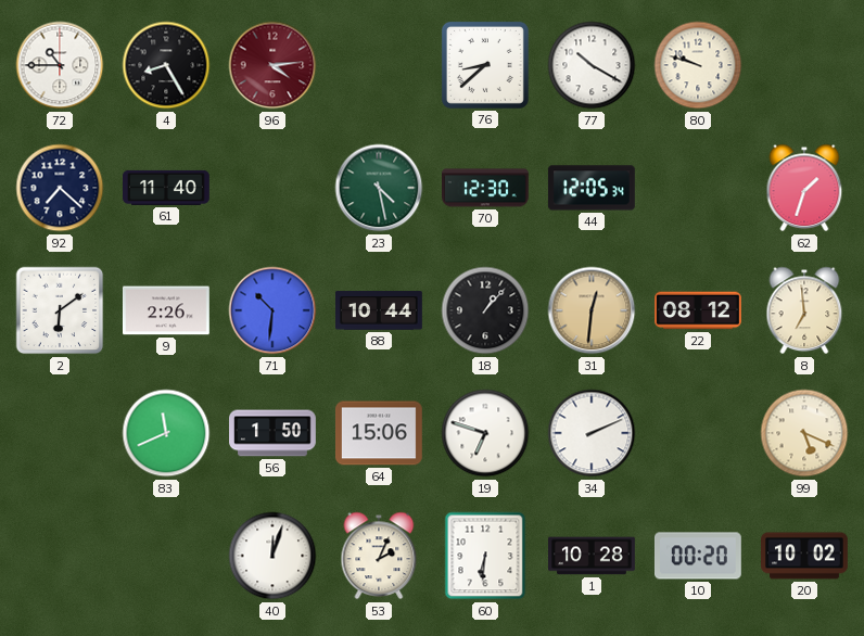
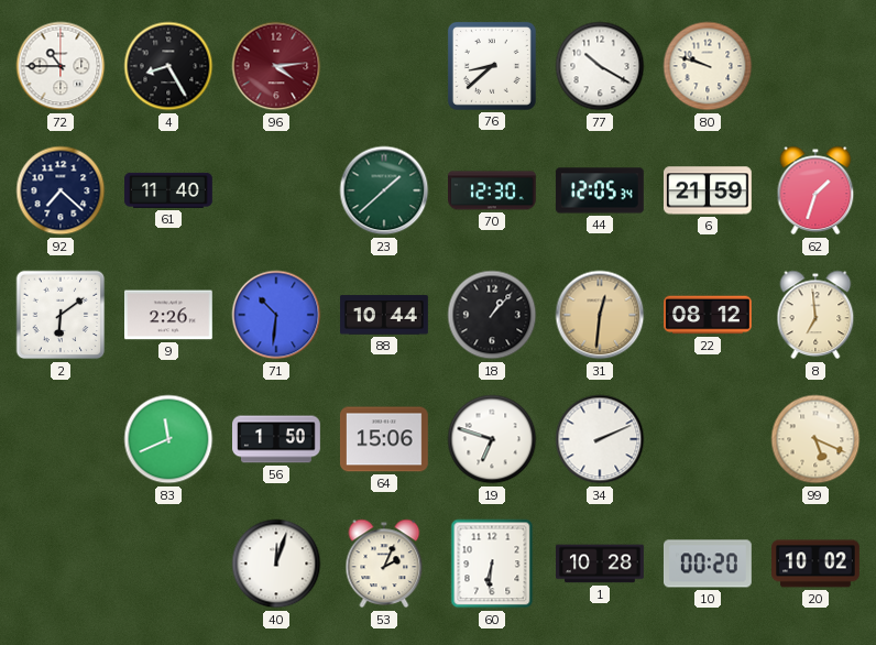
23: 4:28 -> 1:38 (384, 190)
6: none -> 21:59 (708, 190)
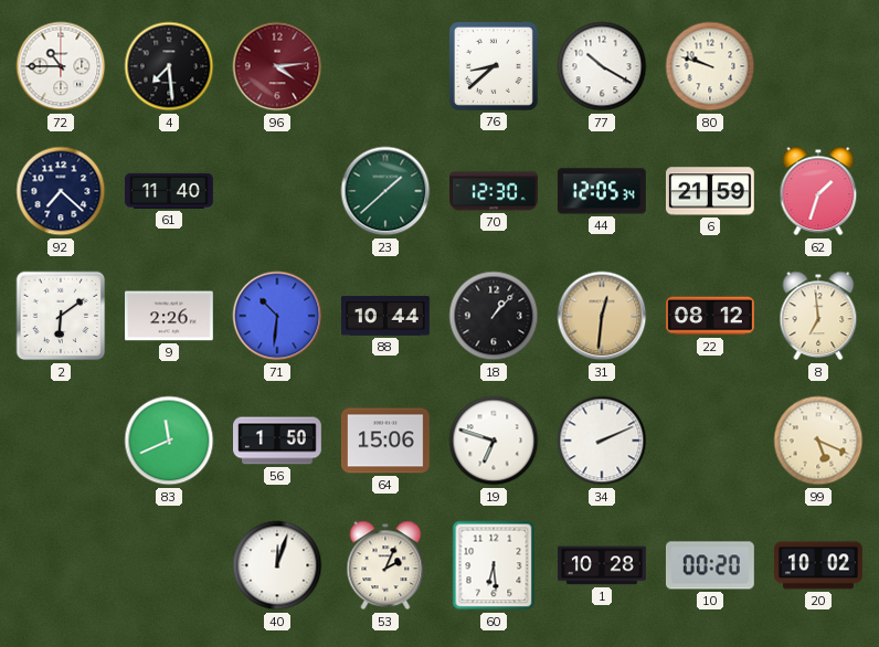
4: 8:25 -> 7:29 (169, 66)
60: 6:31 -> 6:29 (494, 565)
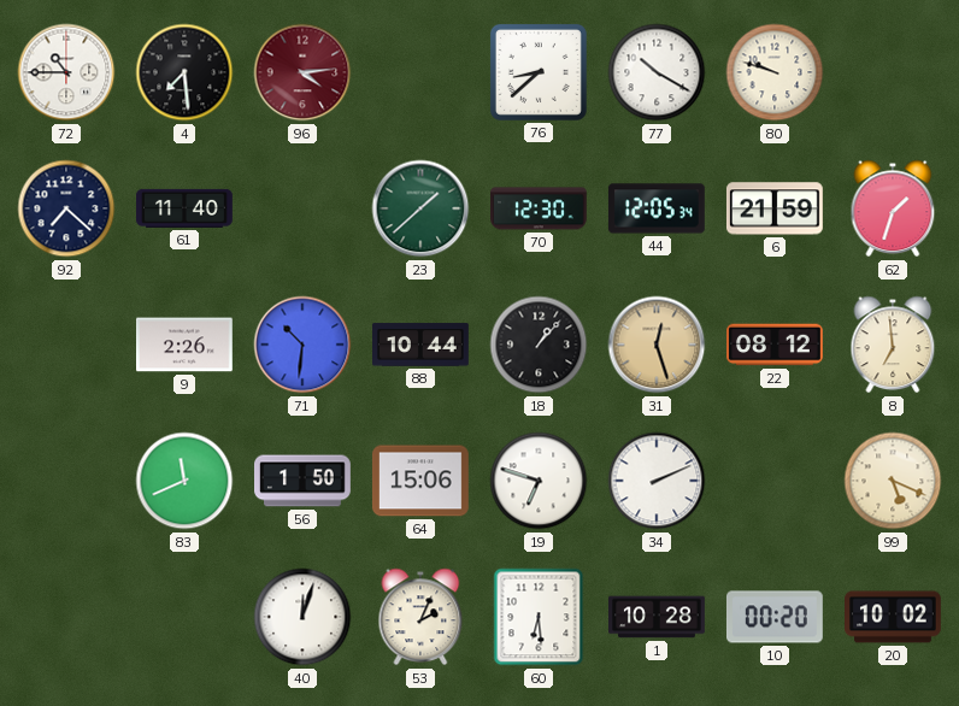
2: 6:09 -> none (61, 316)
31: 12:31 -> 12:27 (657, 345)
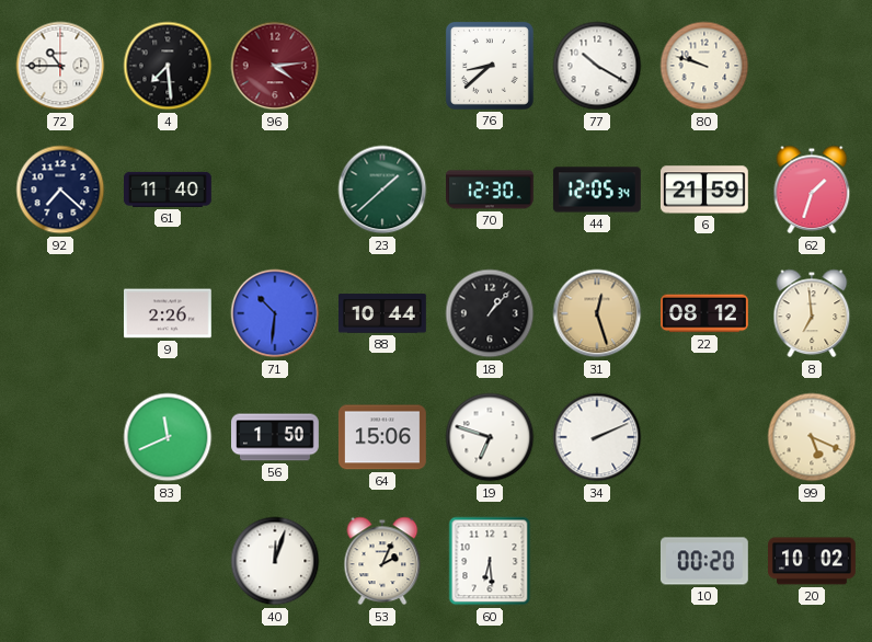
1: 10:28 -> none (658, 617)
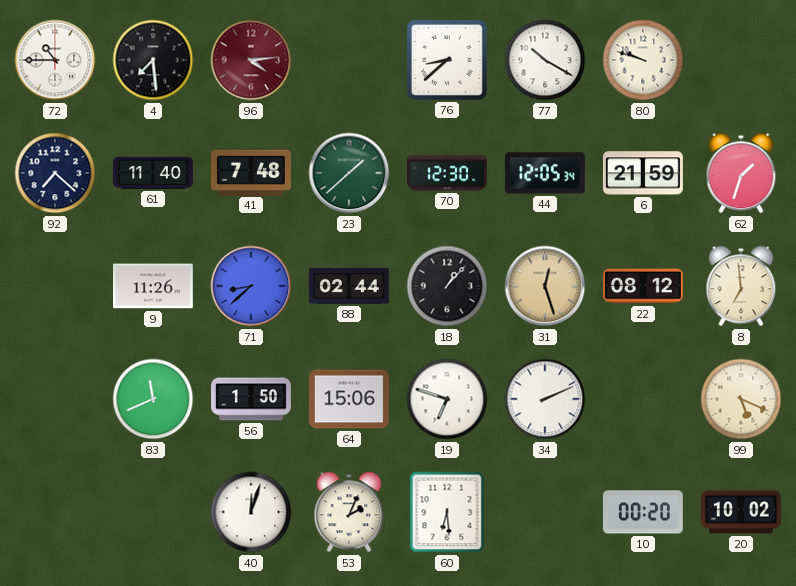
41: none -> 7:48 (252, 172)
9: 2:26 -> 11:26 (154, 286)
71: 10:31 -> 8:38 (251, 286)
88: 10:44 -> 02:44 (350, 286)
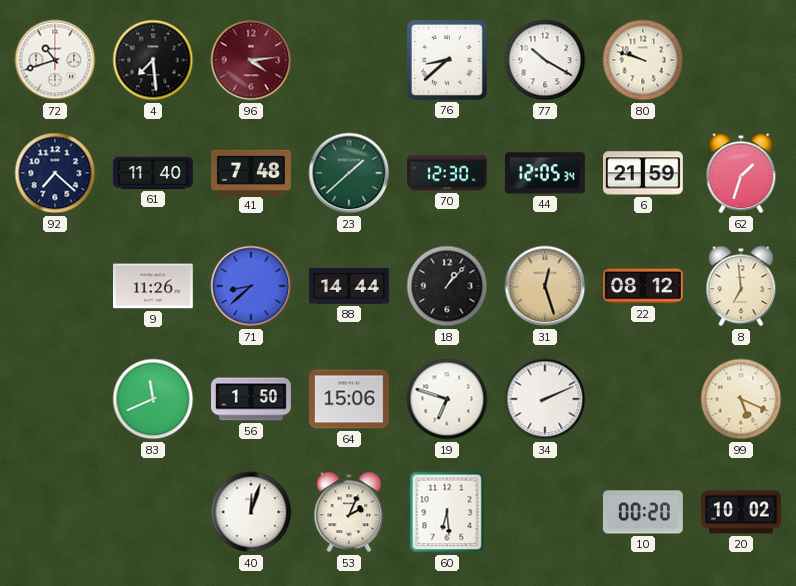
72: 10:45 -> 10:42 (55, 60)
88: 02:44 -> 14:44 (350, 286)
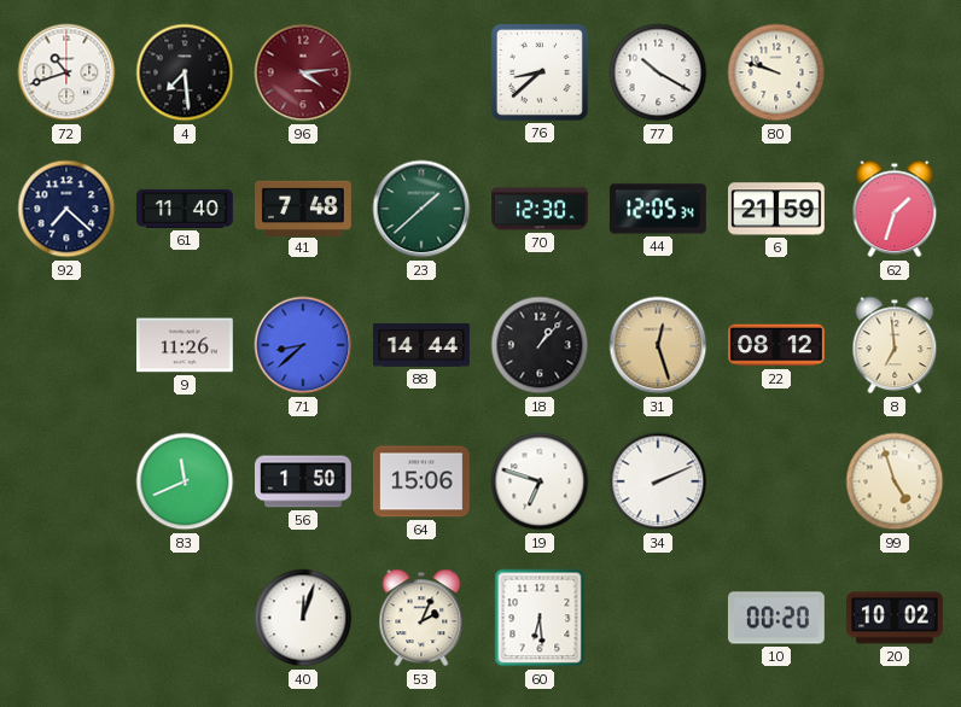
99: 5:19 -> 4:57 (895, 481)
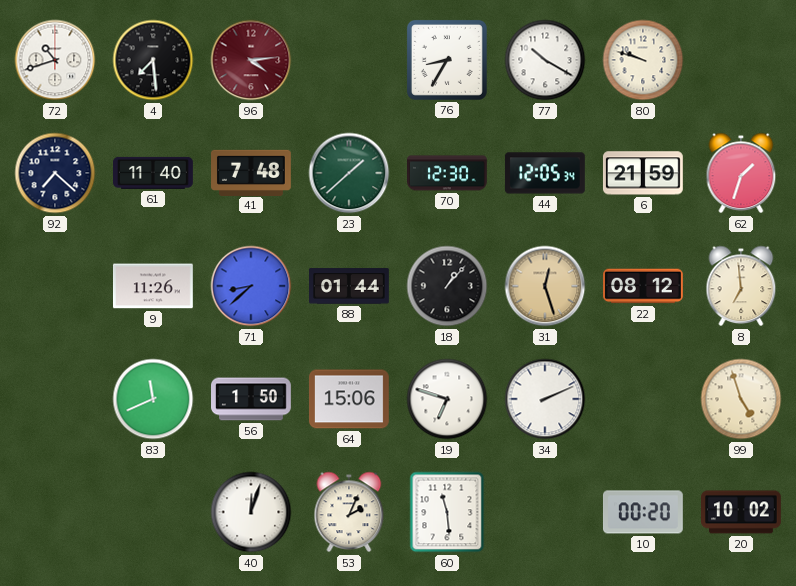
76: 8:38 -> 8:35 (447, 60)
88: 14:44 -> 01:44 (350, 286)
60: 6:29 -> 11:29 (447, 512)
